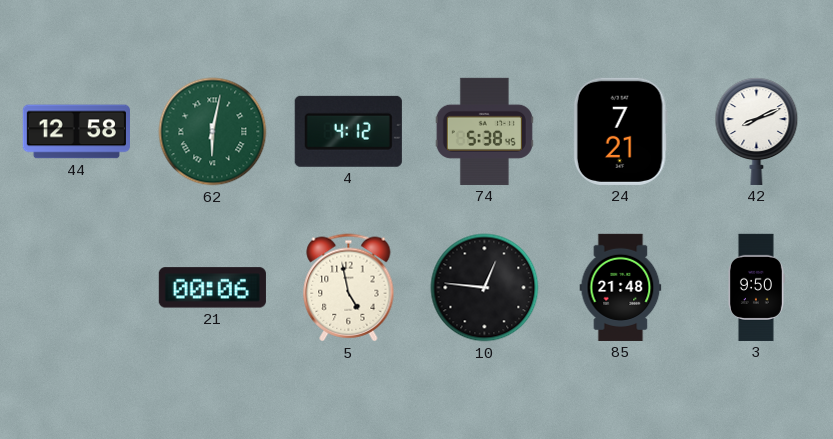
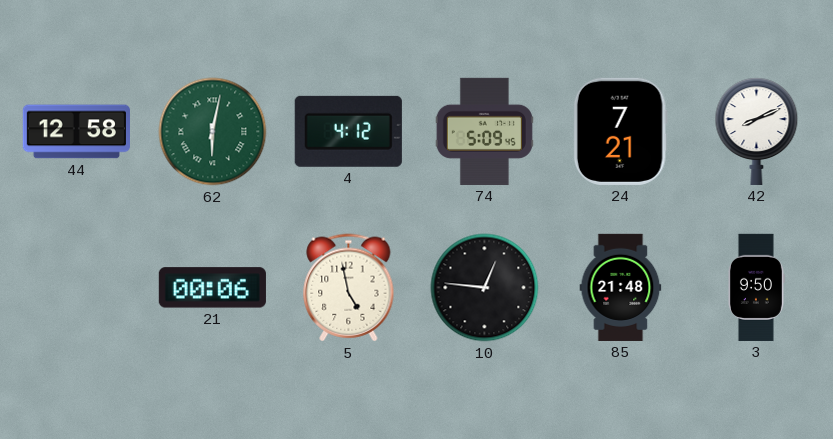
74: 5:38 -> 5:09 (484, 131)
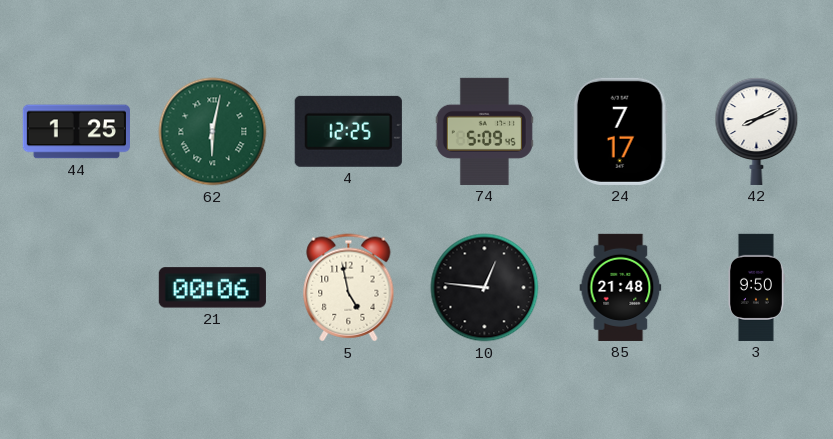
44: 12:58 -> 1:25 (76, 132)
4: 4:12 -> 12:25 (348, 131)
24: 7:21 -> 7:17 (620, 131)
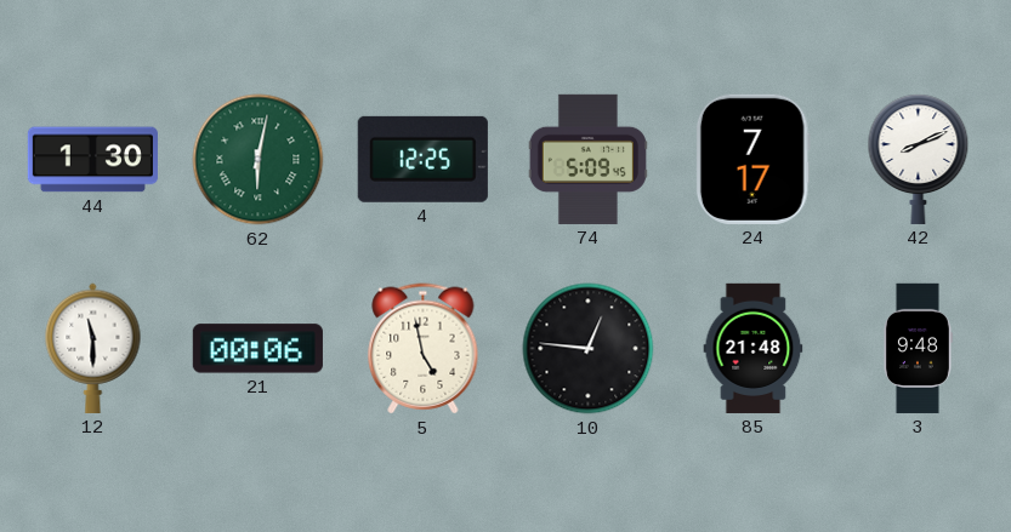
44: 1:25 -> 1:30 (92, 160)
12: none -> 11:30 (93, 348)
3: 9:50 -> 9:48 (918, 348)
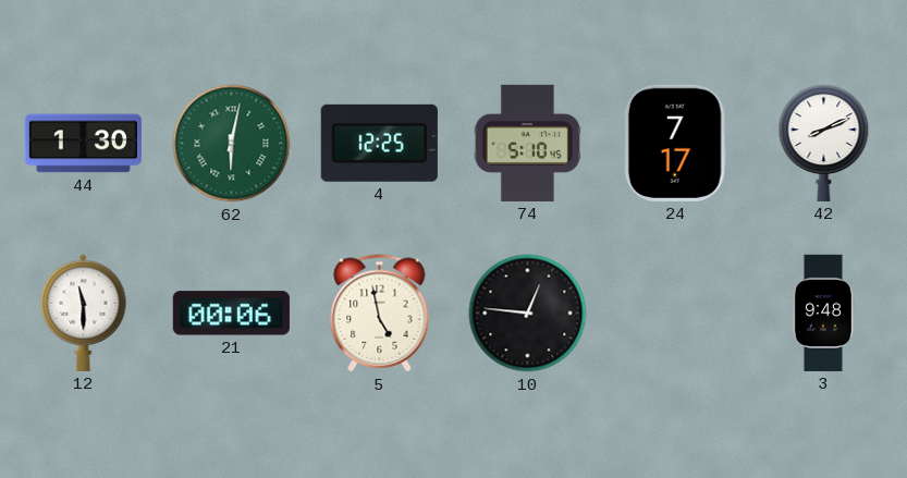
74: 5:09 -> 5:10 (527, 143)
85: 21:48 -> none (754, 348)
